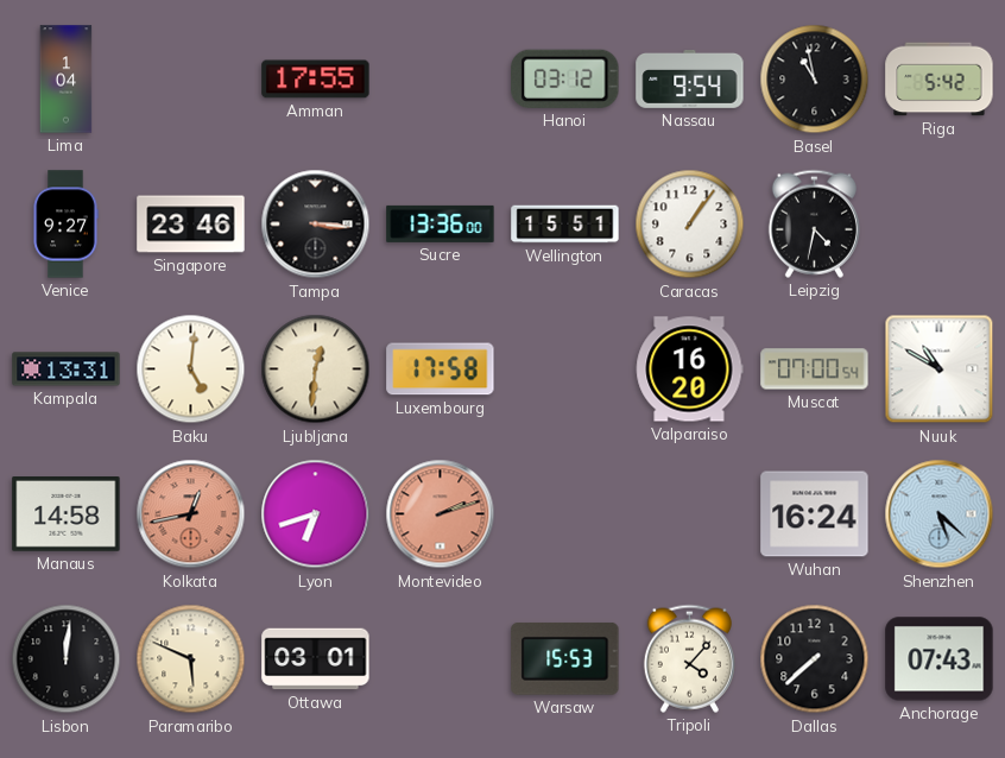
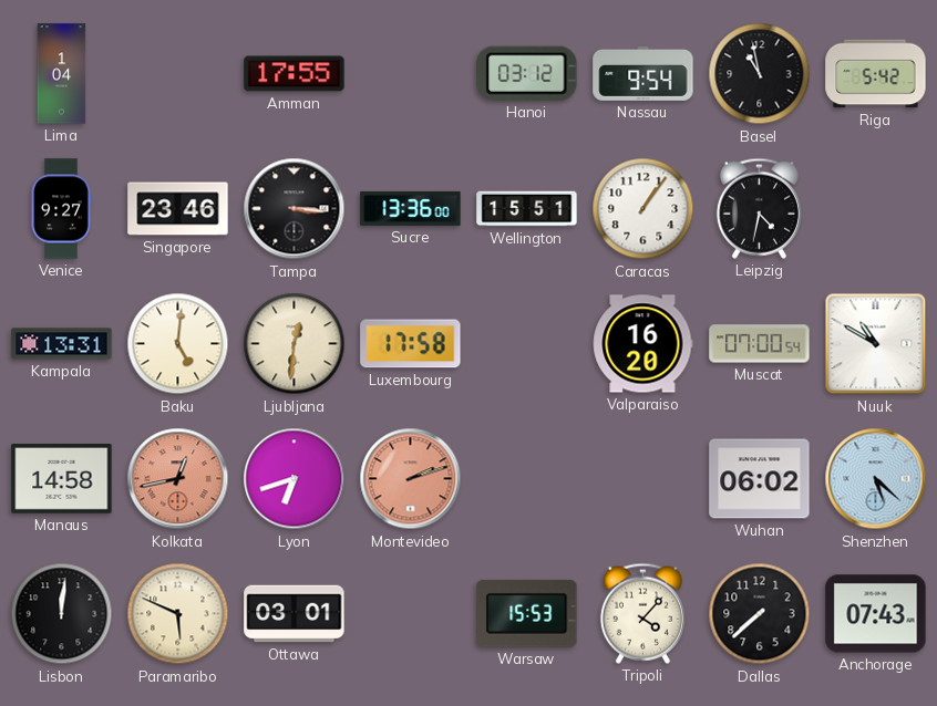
Wuhan: 16:24 -> 06:02 (760, 479)
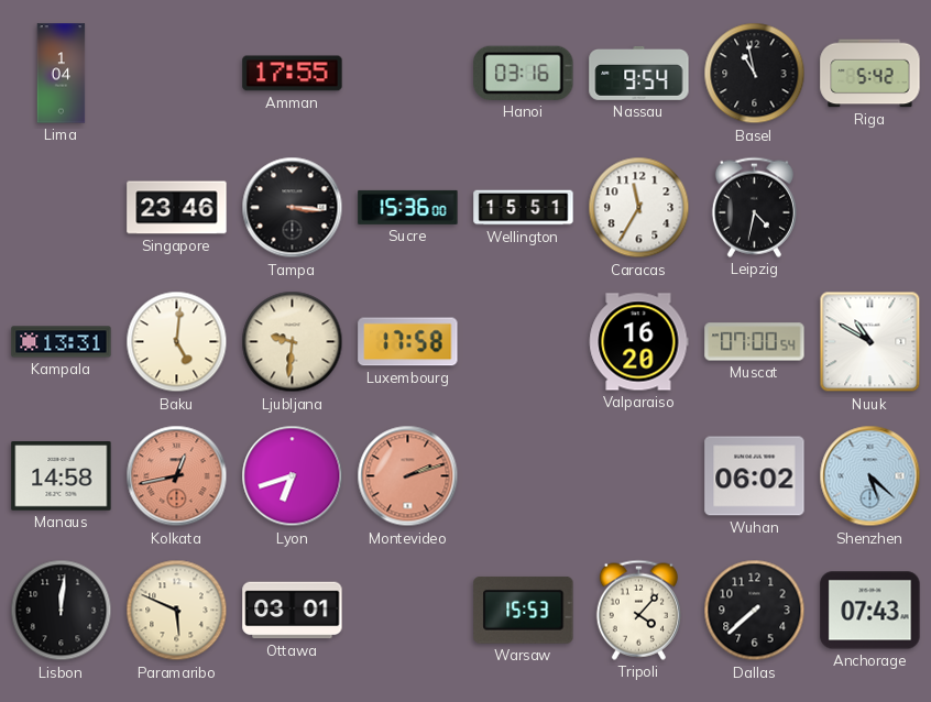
Hanoi: 03:12 -> 03:16 (524, 73)
Venice: 9:27 -> none (61, 209)
Sucre: 13:36 -> 15:36 (408, 207)
Caracas: 1:06 -> 11:35 (639, 208)
Ljubljana: 12:31 -> 9:31 (293, 342)
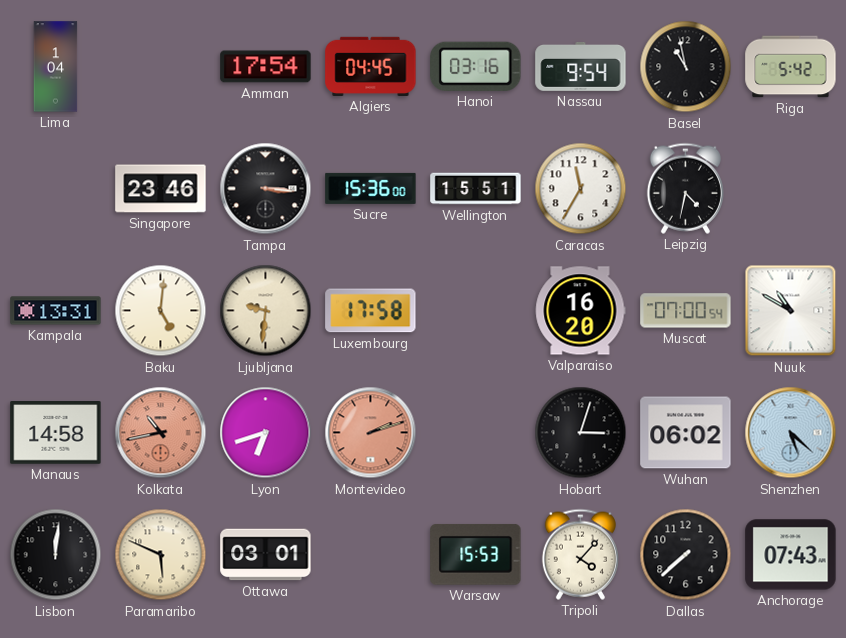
Amman: 17:55 -> 17:54 (266, 67)
Algiers: none -> 04:45 (371, 66)
Kolkata: 12:43 -> 10:43 (161, 433)
Hobart: none -> 3:03 (581, 433)
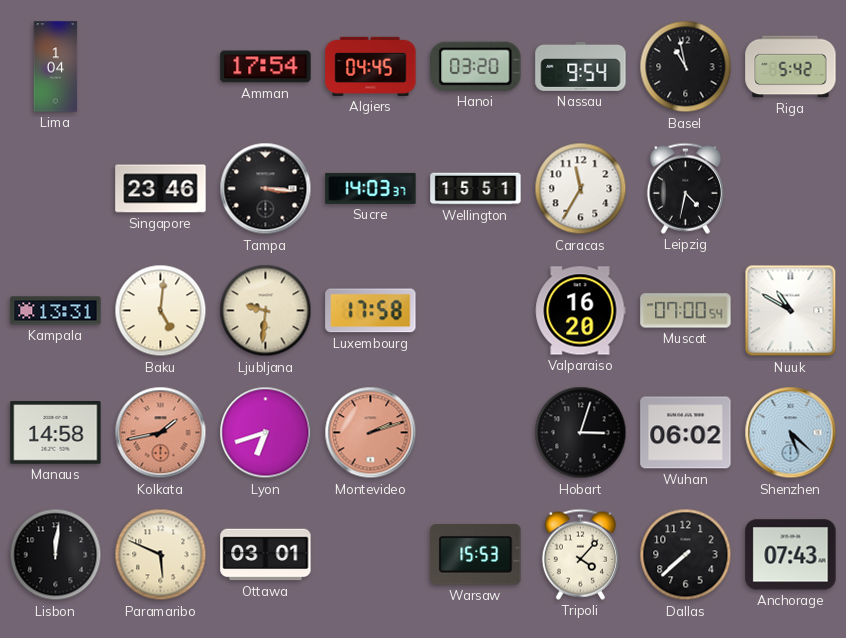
Hanoi: 03:16 -> 03:20 (476, 66)
Sucre: 15:36 -> 14:03 (371, 188)
Kolkata: 10:43 -> 1:43 (161, 433)
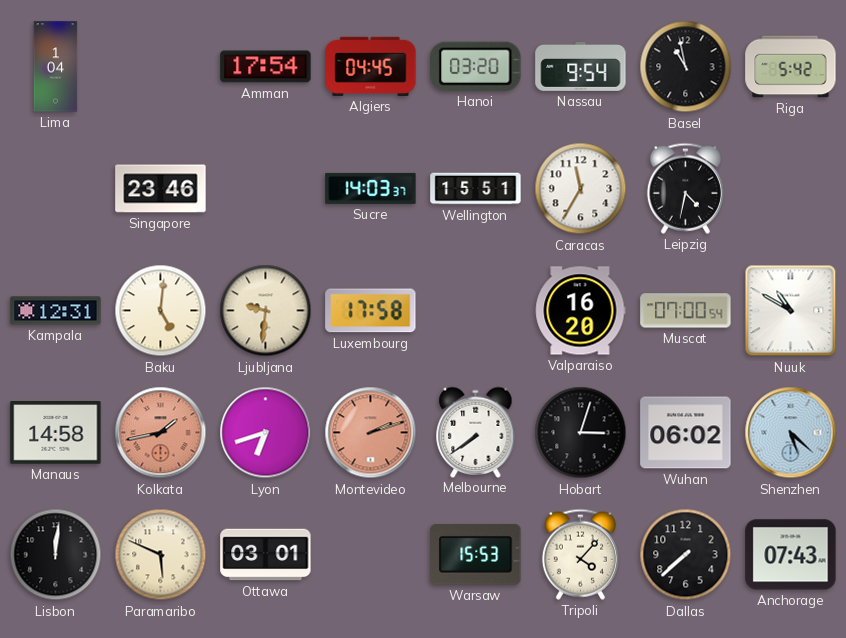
Tampa: 3:16 -> none (266, 189)
Kampala: 13:31 -> 12:31 (56, 311)
Melbourne: none -> 7:39 (476, 432)
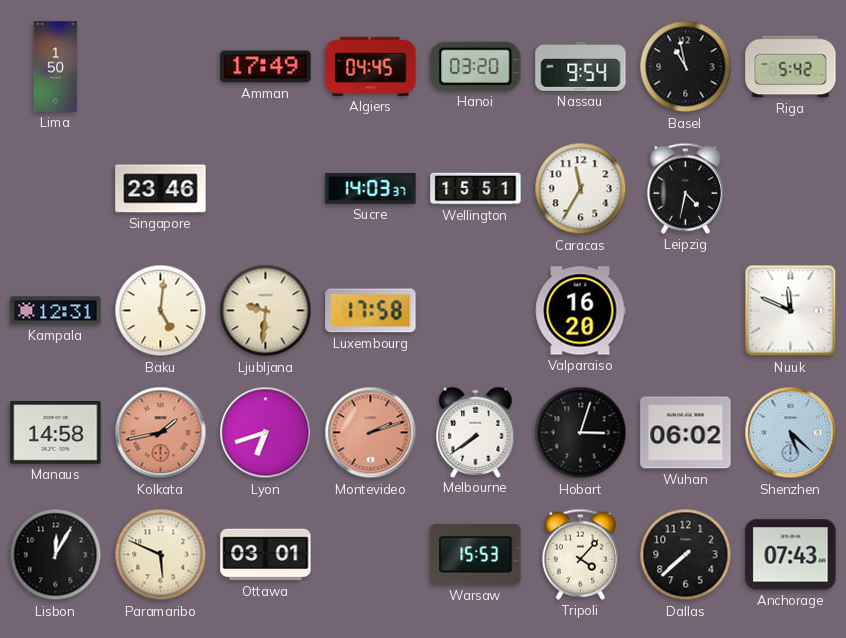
Lima: 1:04 -> 1:50 (56, 67)
Amman: 17:54 -> 17:49 (266, 67)
Muscat: 07:00 -> none (686, 311)
Nuuk: 10:50 -> 11:49 (791, 311)
Lisbon: 12:01 -> 12:05 (56, 555)
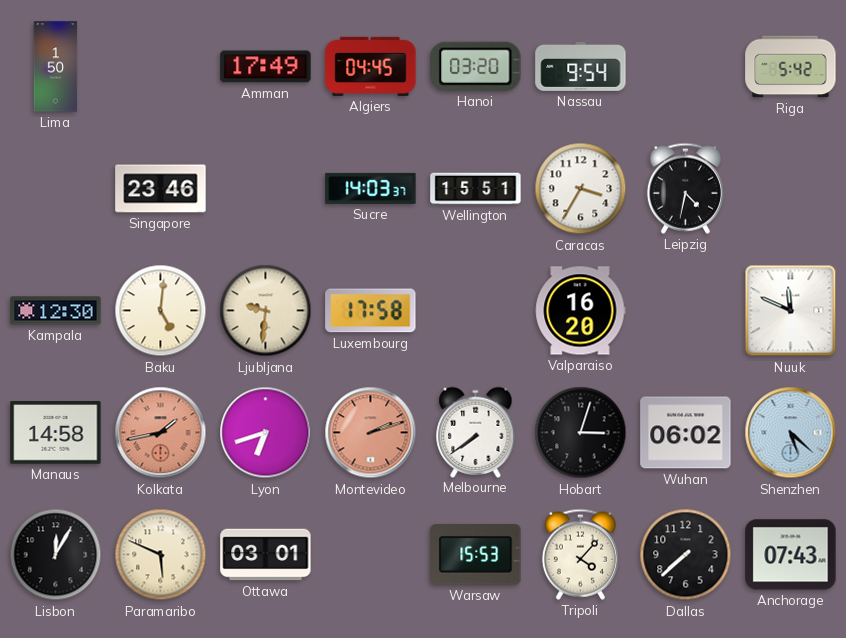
Basel: 10:58 -> none (686, 67)
Caracas: 11:35 -> 3:35 (581, 189)
Kampala: 12:31 -> 12:30 (56, 311)
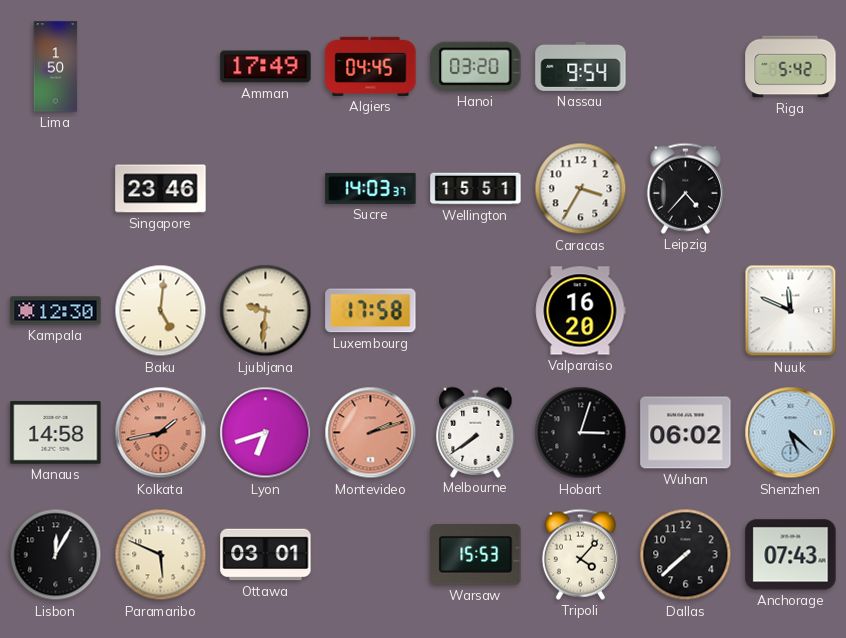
Leipzig: 4:32 -> 4:37 (685, 188)
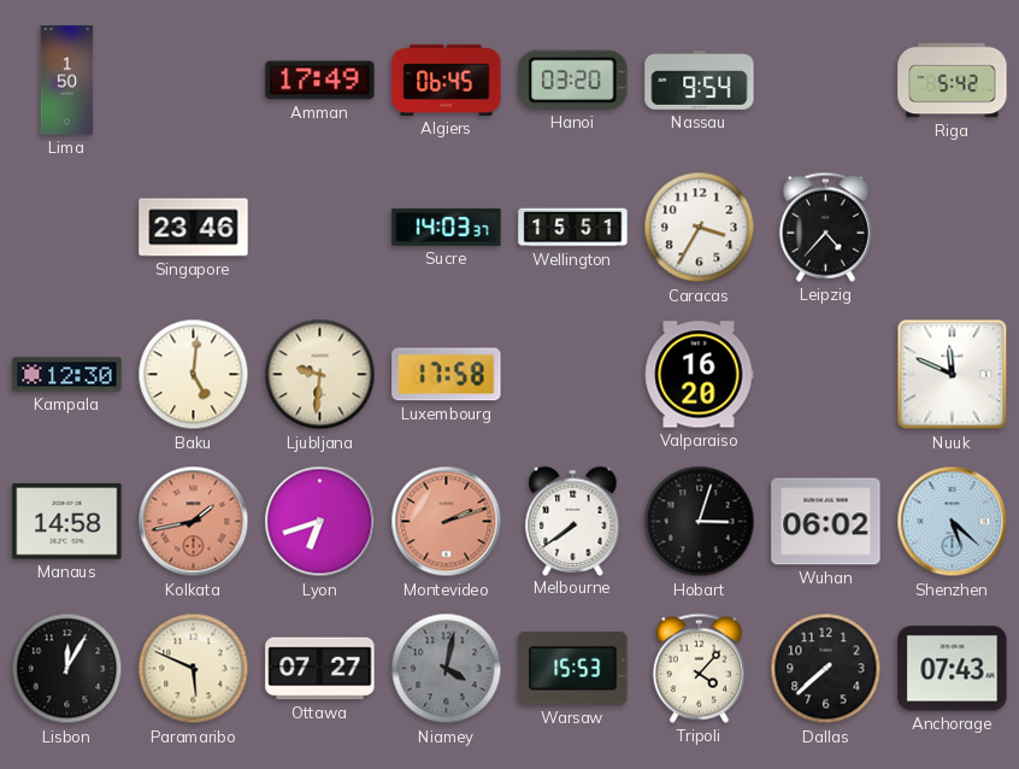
Algiers: 04:45 -> 06:45 (447, 80)
Ottawa: 03:01 -> 07:27 (320, 669)
Niamey: none -> 4:02 (447, 669)
